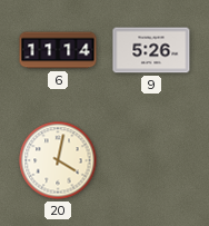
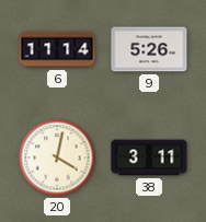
38: none -> 3:11 (149, 157)
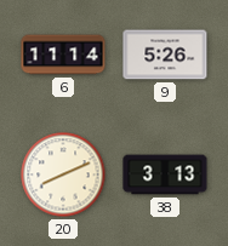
20: 4:02 -> 8:11 (63, 175)
38: 3:11 -> 3:13 (165, 175)
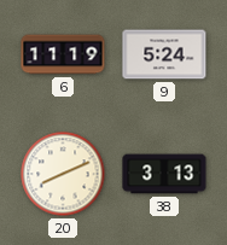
6: 11:14 -> 11:19 (63, 54)
9: 5:26 -> 5:24 (164, 54)
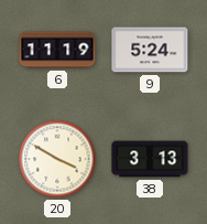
20: 8:11 -> 3:50 (57, 159)
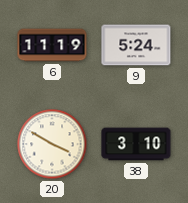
38: 3:13 -> 3:10 (136, 144)
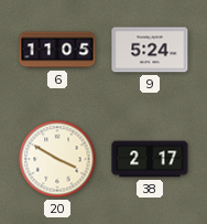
6: 11:19 -> 11:05 (57, 50)
38: 3:10 -> 2:17 (150, 159)
